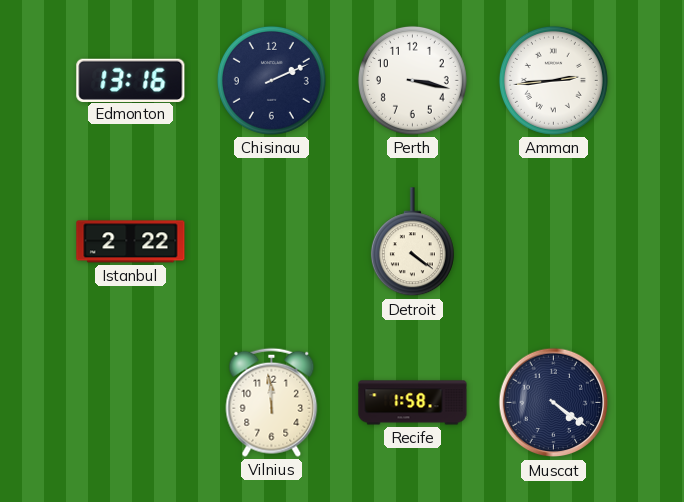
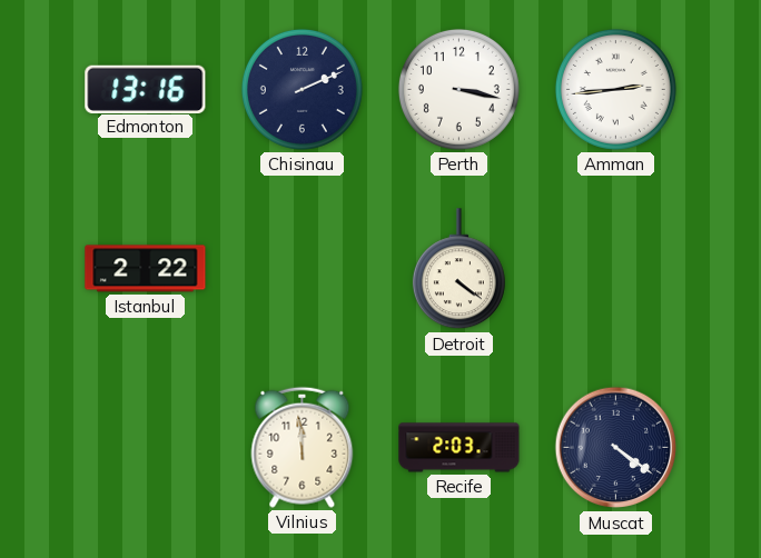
Recife: 1:58 -> 2:03 (459, 448)
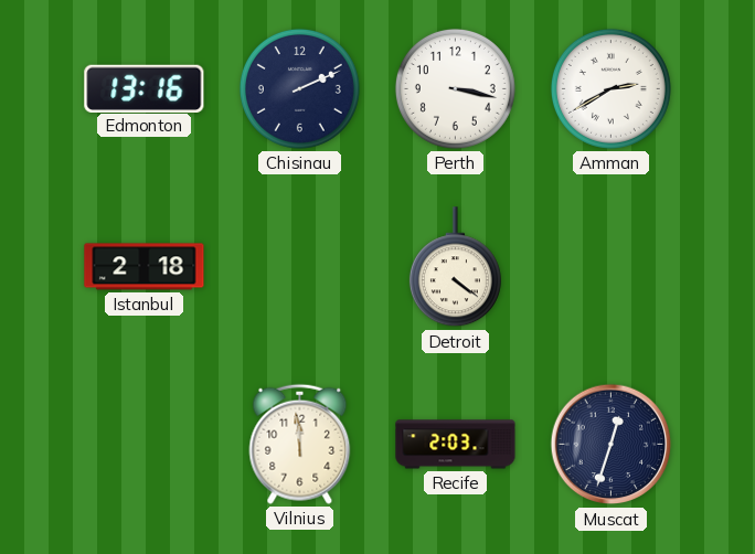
Amman: 2:44 -> 2:40 (610, 88)
Istanbul: 2:22 -> 2:18 (145, 267)
Muscat: 4:21 -> 12:33 (612, 445)
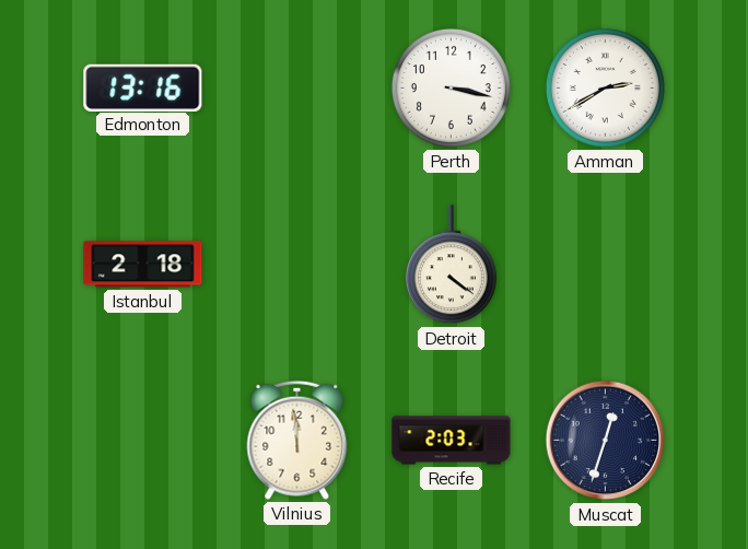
Chisinau: 2:11 -> none (299, 88)
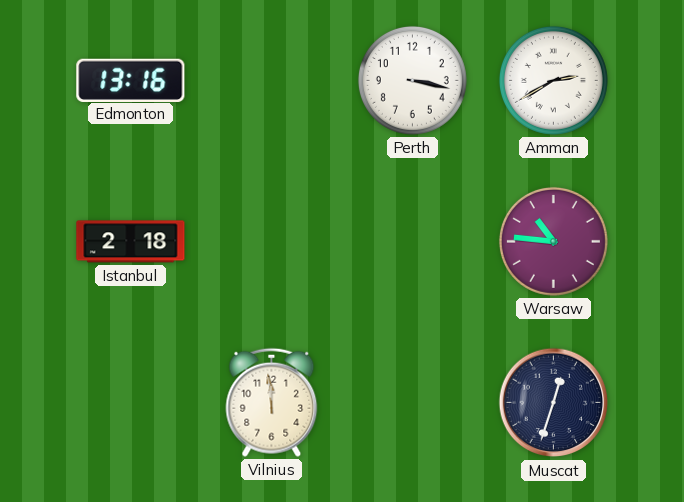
Detroit: 4:21 -> none (451, 265)
Warsaw: none -> 10:46 (553, 241)
Recife: 2:03 -> none (452, 441)
